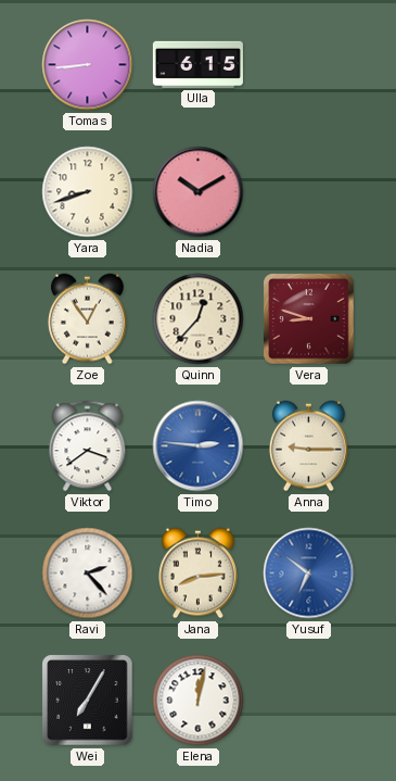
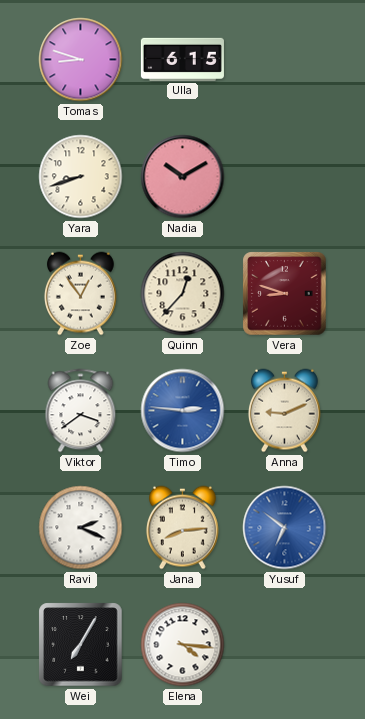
Tomas: 8:44 -> 8:48 (81, 60)
Anna: 9:15 -> 9:11 (284, 411)
Ravi: 2:23 -> 2:19 (81, 528)
Elena: 12:02 -> 4:16 (183, 645)
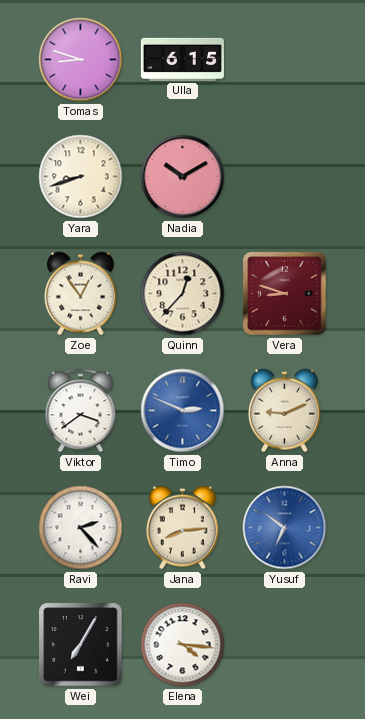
Timo: 2:46 -> 2:49 (183, 411)
Ravi: 2:19 -> 2:23 (81, 528)
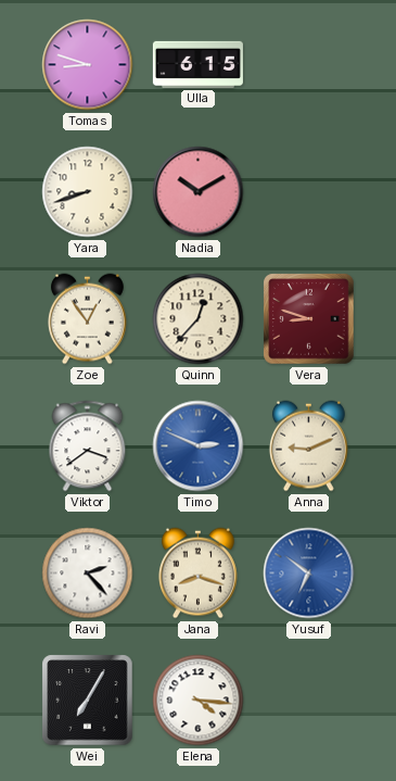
Jana: 8:14 -> 8:18 (197, 574)
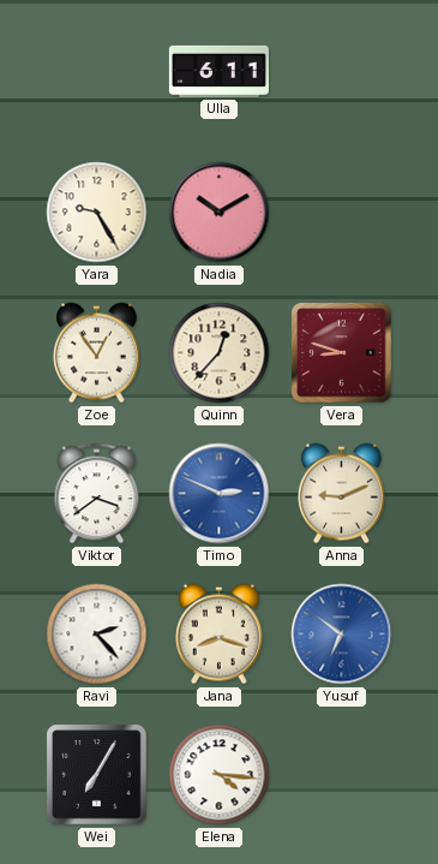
Tomas: 8:48 -> none (88, 65)
Ulla: 6:15 -> 6:11 (218, 71)
Yara: 8:42 -> 9:25 (97, 213)
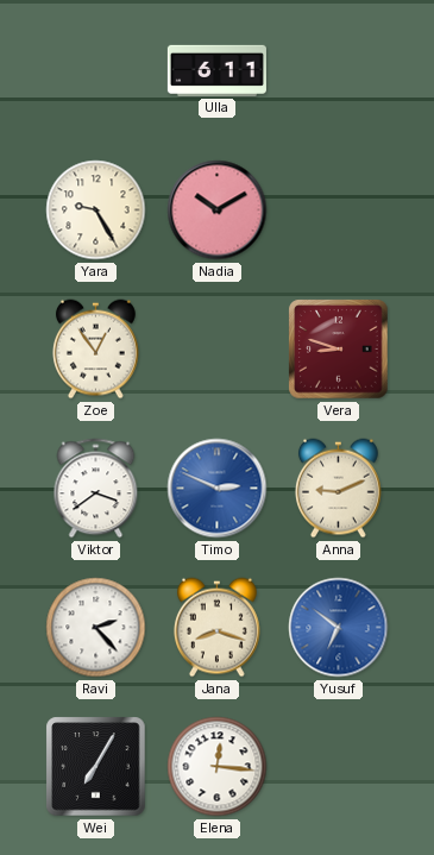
Quinn: 12:37 -> none (220, 353)
Elena: 4:16 -> 12:16 (218, 767)
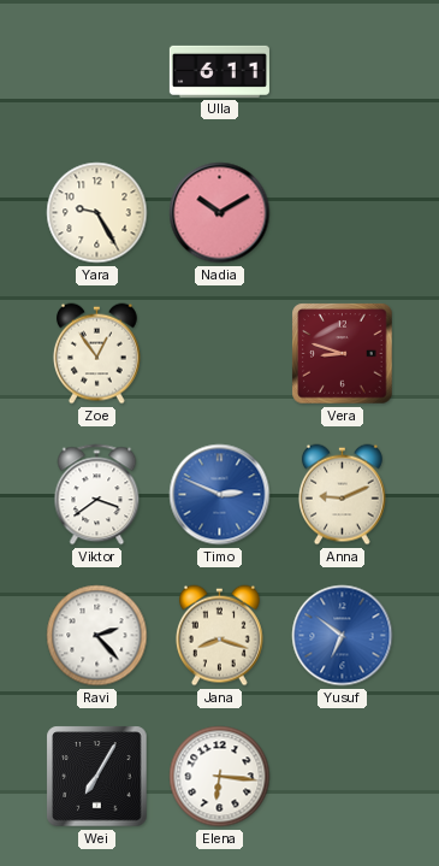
Elena: 12:16 -> 6:16 (220, 777)
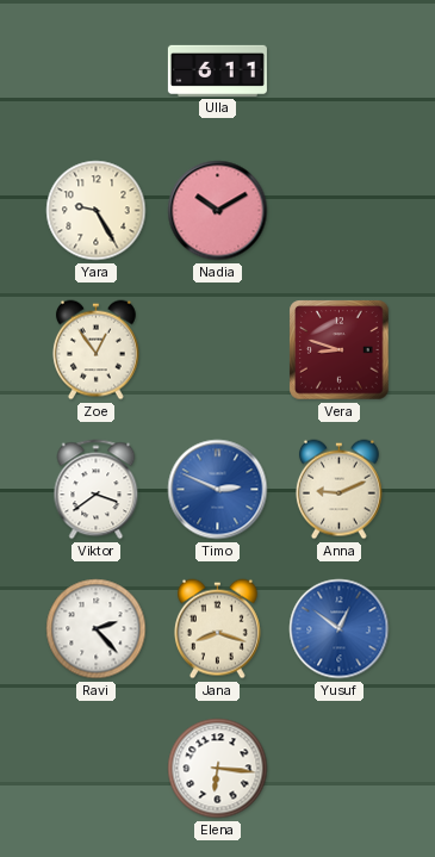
Yusuf: 6:51 -> 12:51 (340, 629)
Wei: 7:05 -> none (97, 777)
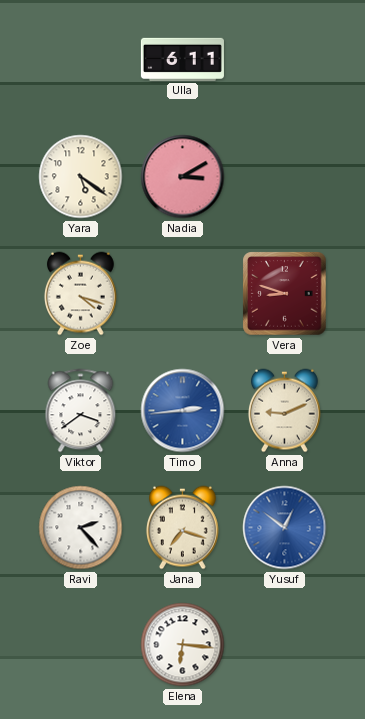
Yara: 9:25 -> 5:21 (81, 177)
Nadia: 10:10 -> 3:10 (183, 177)
Zoe: 12:54 -> 4:18 (80, 294)
Timo: 2:49 -> 2:44 (183, 411)
Jana: 8:18 -> 7:18 (182, 528)
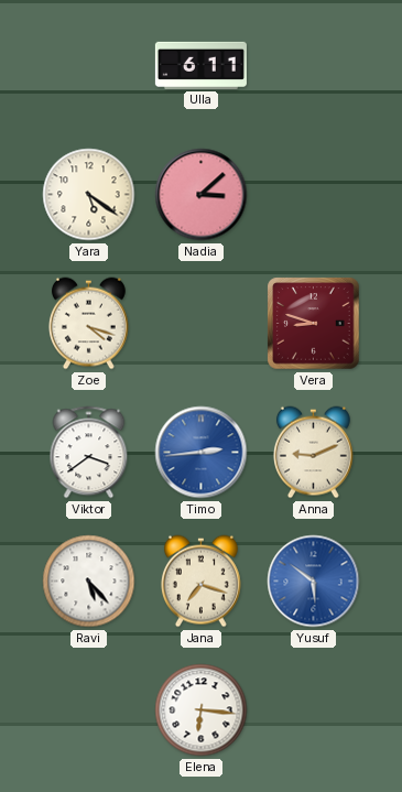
Nadia: 3:10 -> 3:08 (202, 195)
Ravi: 2:23 -> 5:23 (89, 582)
Yusuf: 12:51 -> 5:51 (314, 582)
